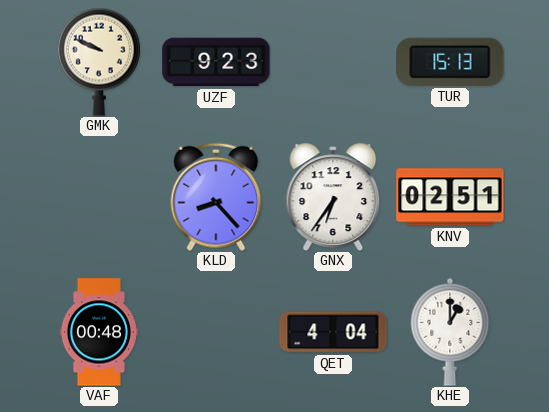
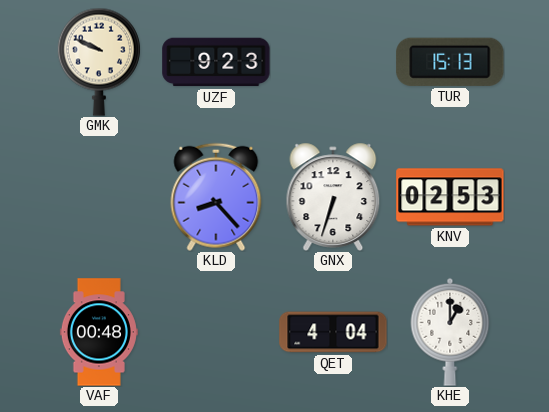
GNX: 6:36 -> 6:33 (333, 197)
KNV: 02:51 -> 02:53 (450, 197)
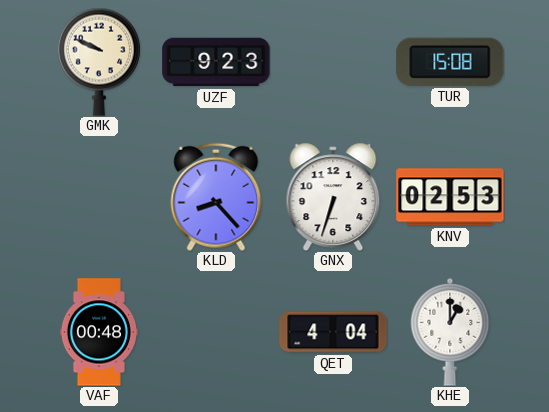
TUR: 15:13 -> 15:08 (450, 62)
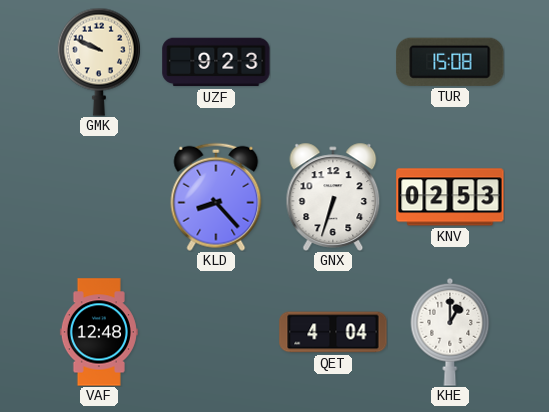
VAF: 00:48 -> 12:48 (99, 332)
